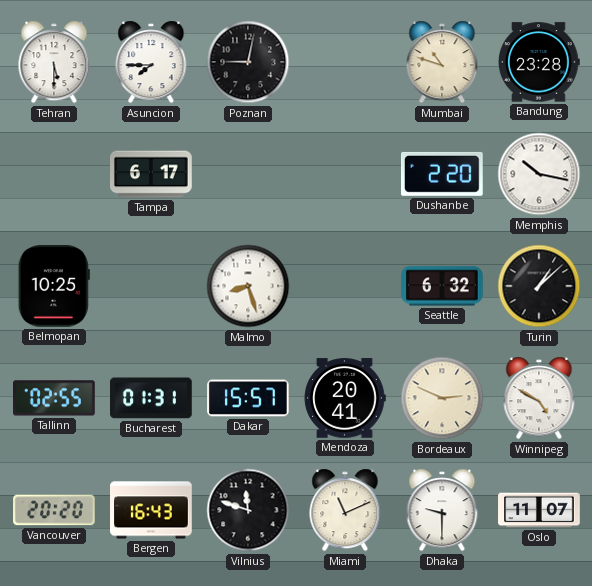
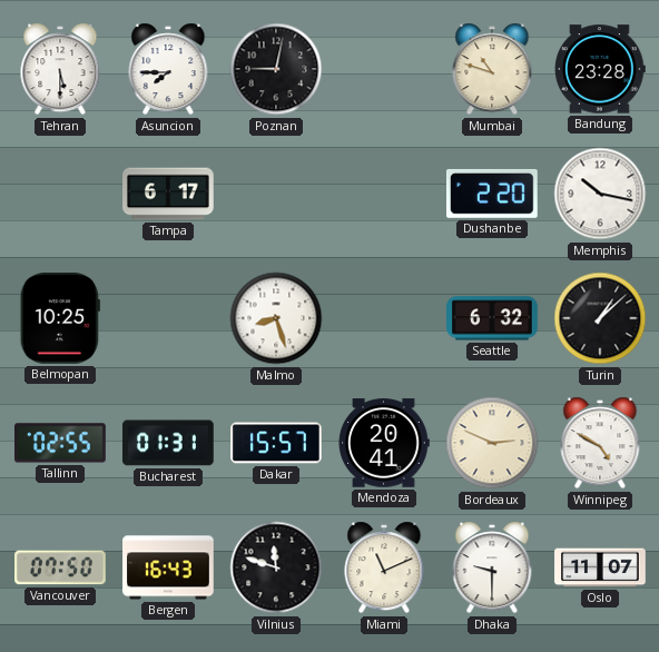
Vancouver: 20:20 -> 07:50 (60, 567)
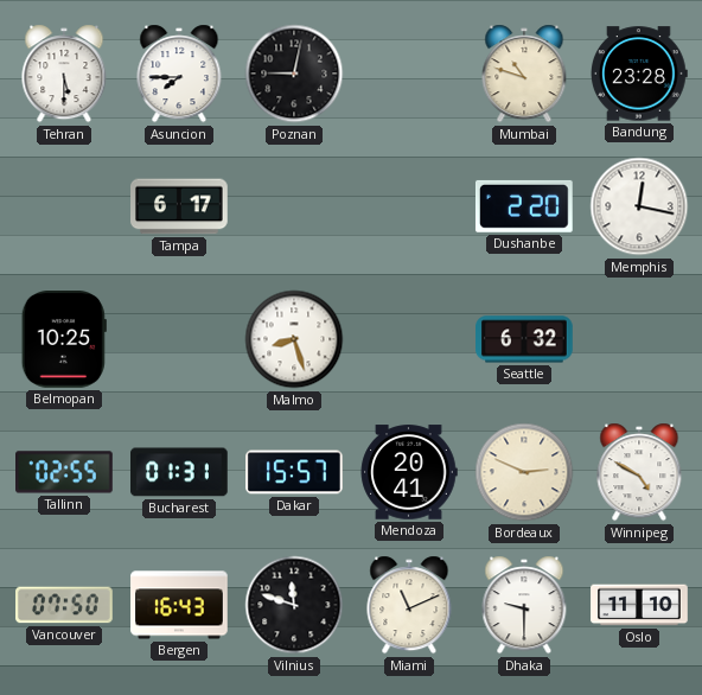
Memphis: 10:17 -> 12:17 (639, 206)
Turin: 1:08 -> none (600, 318)
Oslo: 11:07 -> 11:10 (639, 605)
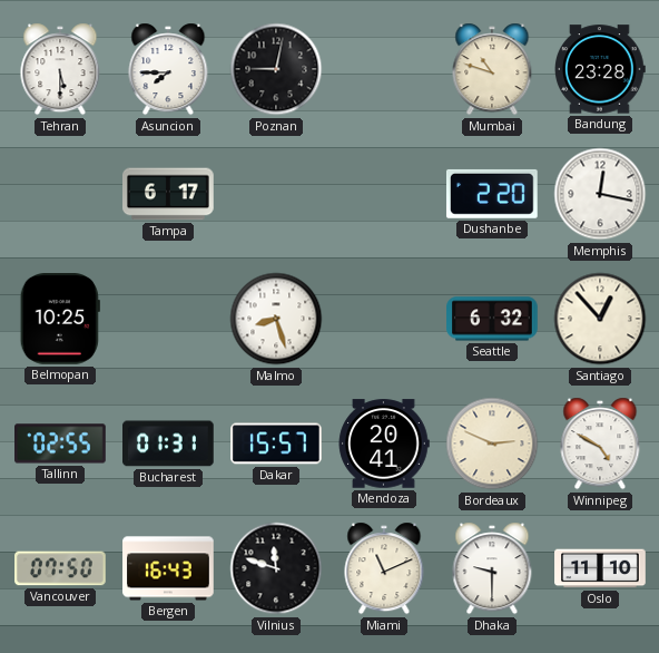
Santiago: none -> 12:53 (600, 319)
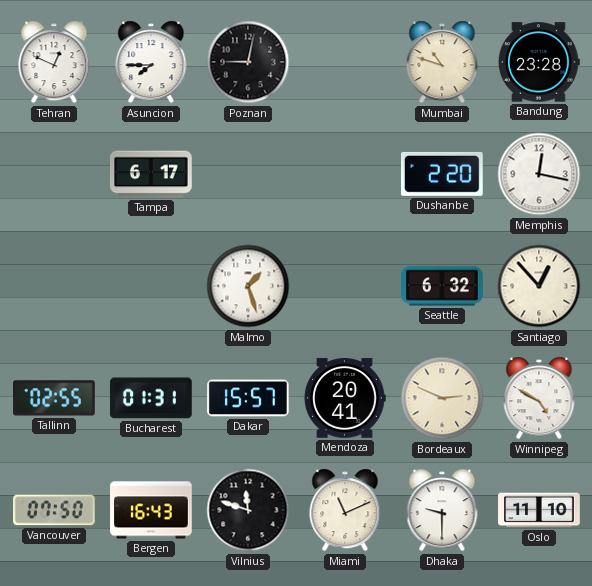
Tehran: 5:30 -> 12:49 (54, 62)
Belmopan: 10:25 -> none (60, 320)
Malmo: 8:27 -> 1:27 (248, 286)
